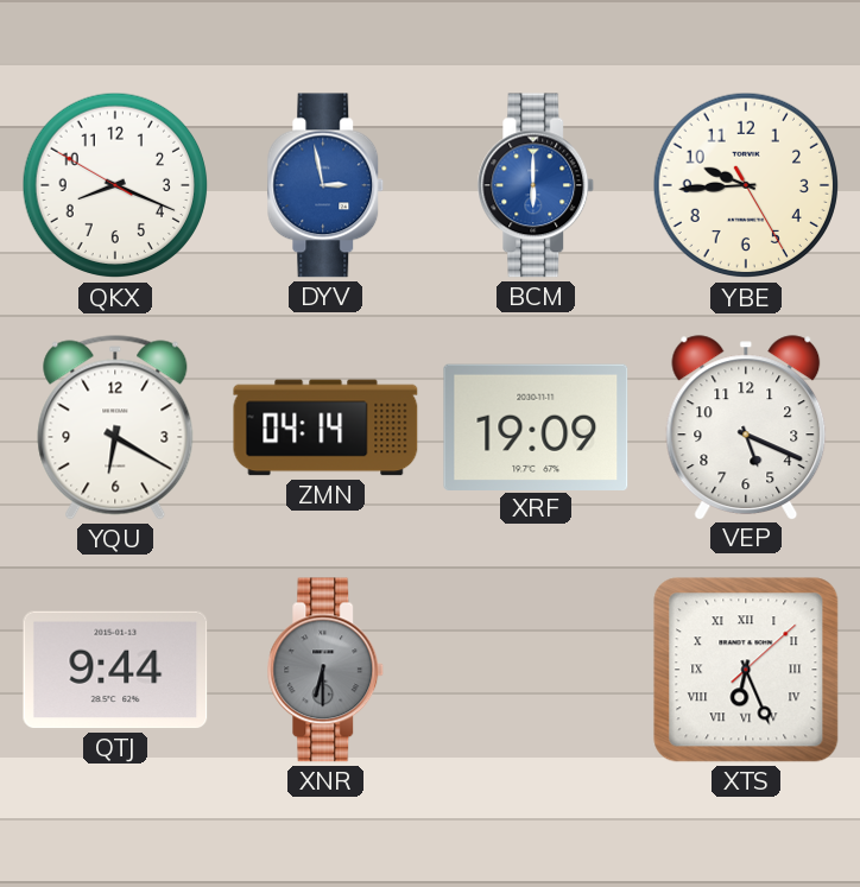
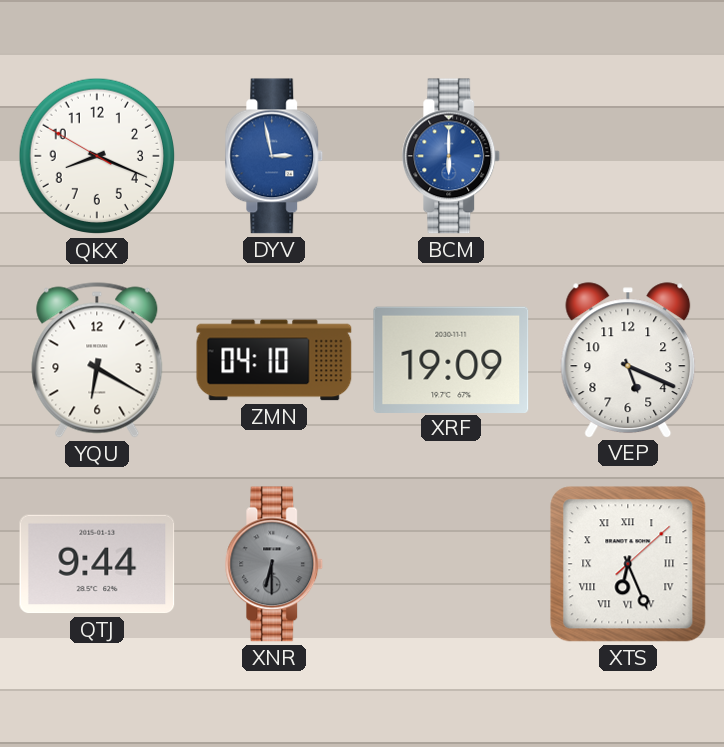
YBE: 9:44 -> none (746, 185)
ZMN: 04:14 -> 04:10 (274, 360)
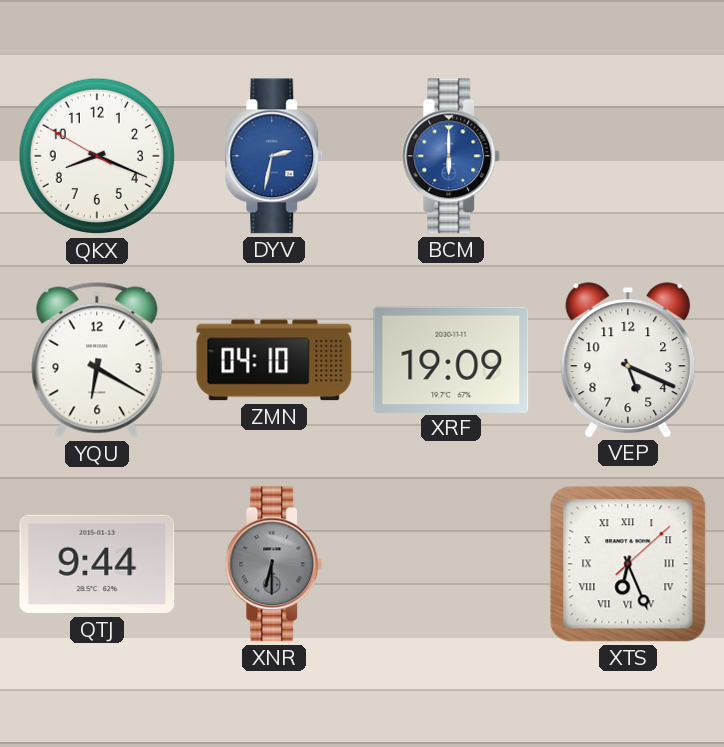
DYV: 2:58 -> 2:32 (274, 156)
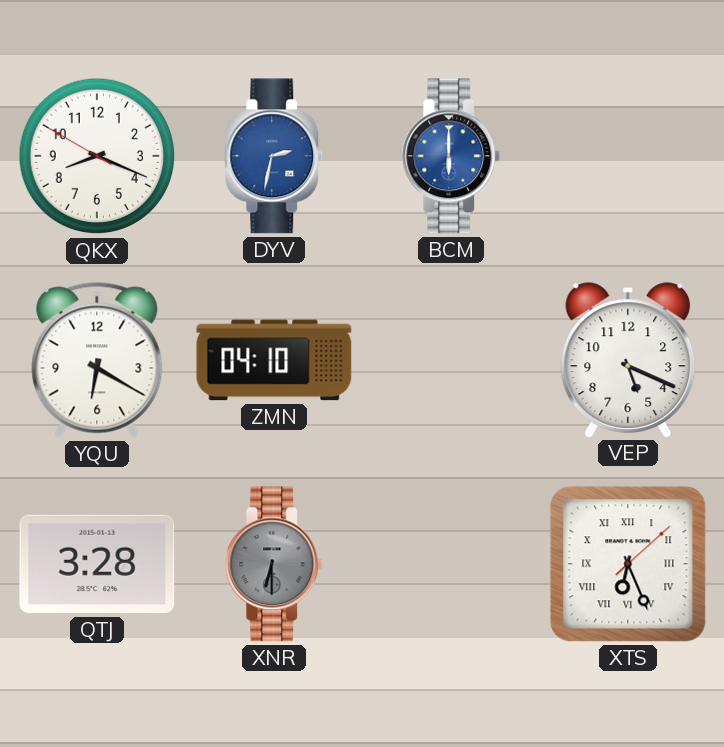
XRF: 19:09 -> none (451, 359)
QTJ: 9:44 -> 3:28 (97, 564)
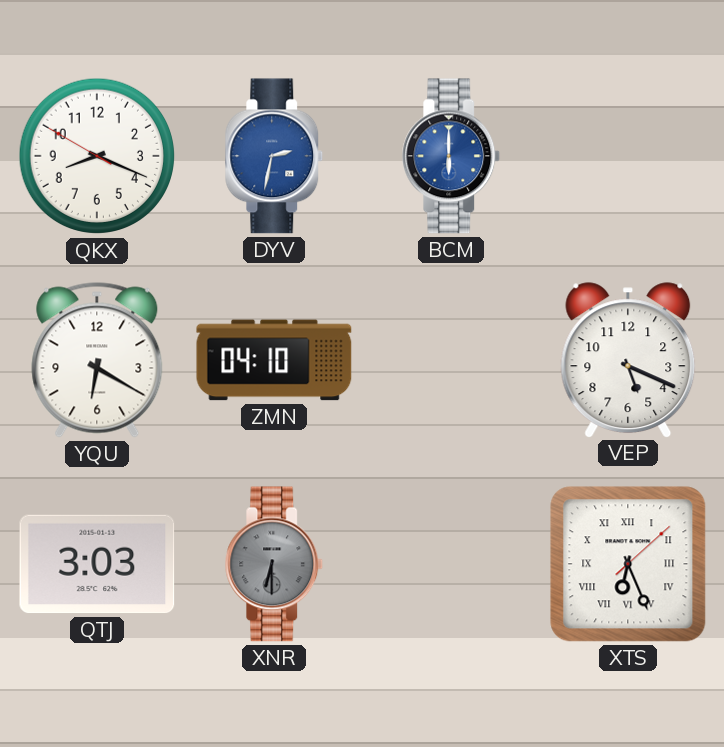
QTJ: 3:28 -> 3:03 (97, 564)
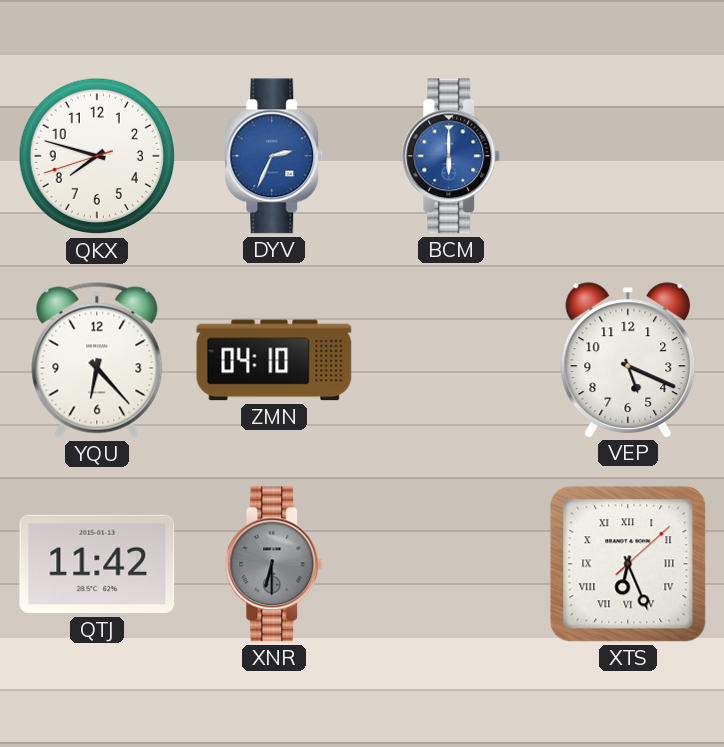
QKX: 8:18 -> 7:47 (97, 156)
DYV: 2:32 -> 2:34 (274, 156)
YQU: 6:20 -> 6:23 (97, 360)
QTJ: 3:03 -> 11:42 (97, 564)
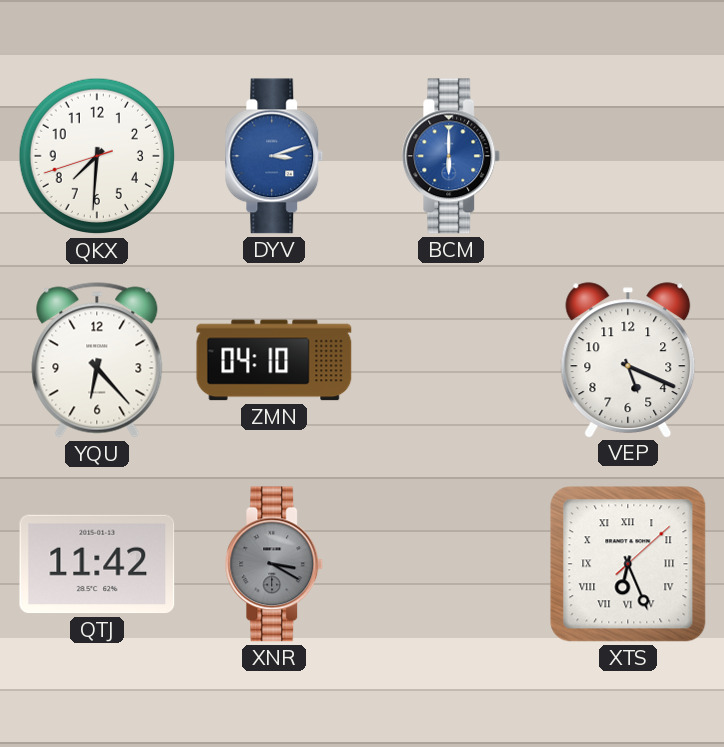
QKX: 7:47 -> 7:30 (97, 156)
DYV: 2:34 -> 3:12 (274, 156)
XNR: 6:30 -> 3:20 (274, 564)
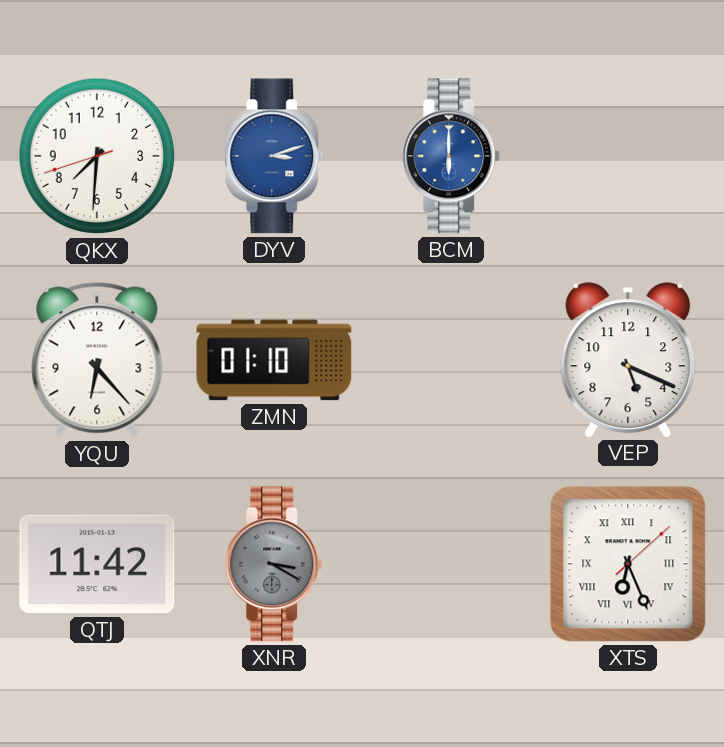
ZMN: 04:10 -> 01:10 (274, 360)
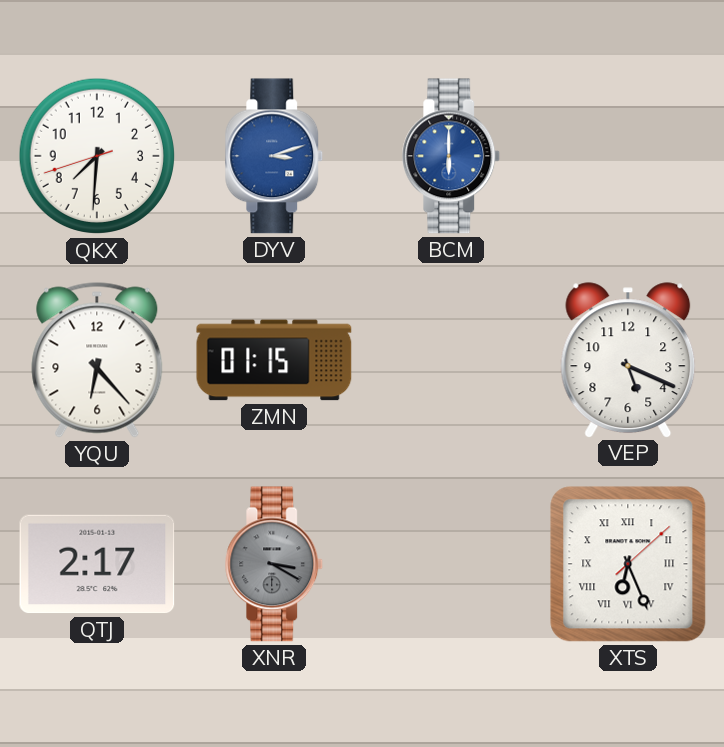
ZMN: 01:10 -> 01:15 (274, 360)
QTJ: 11:42 -> 2:17 (97, 564)
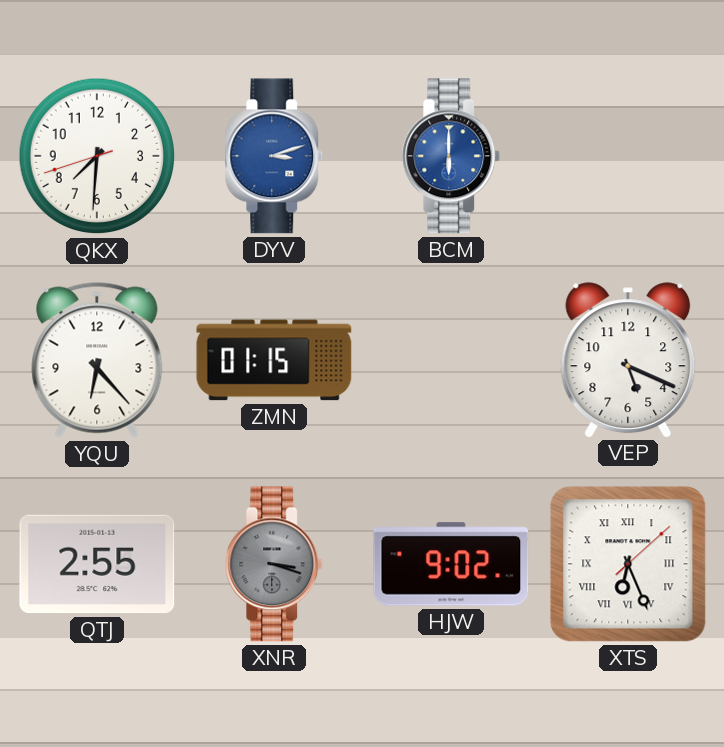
QTJ: 2:17 -> 2:55 (97, 564)
XNR: 3:20 -> 3:18 (274, 564)
HJW: none -> 9:02 (451, 564)
